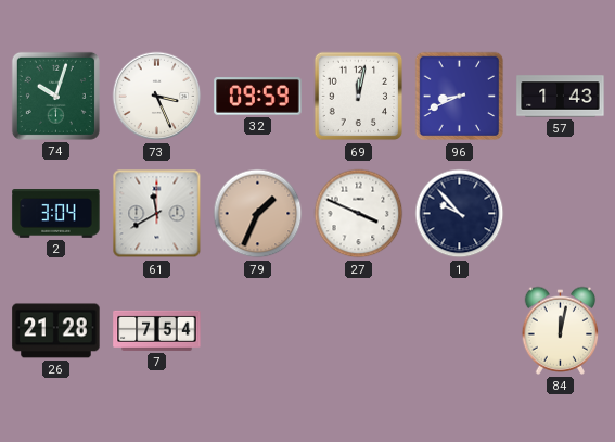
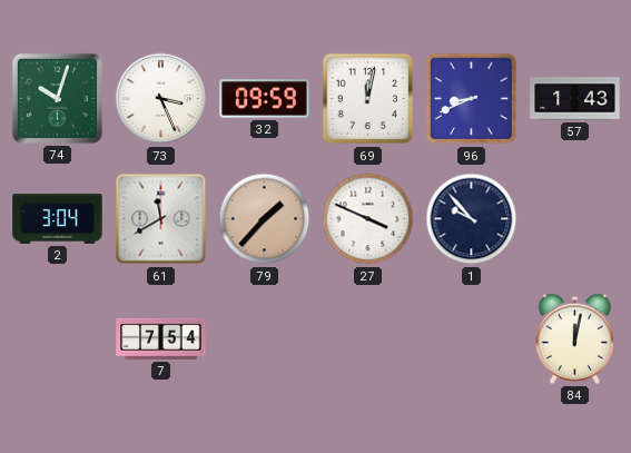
79: 1:34 -> 1:37 (265, 219)
26: 21:28 -> none (56, 331)
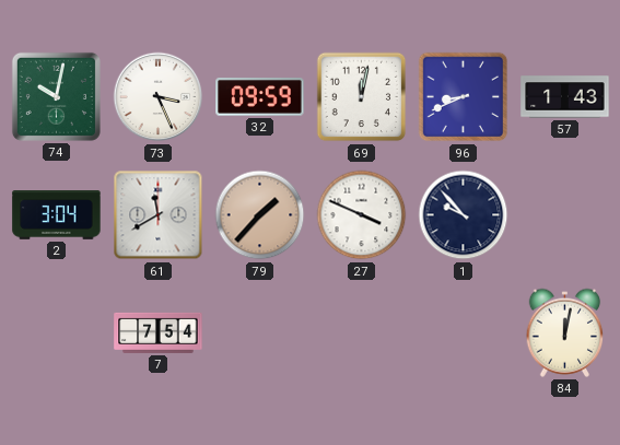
74: 10:03 -> 10:02 (56, 96)
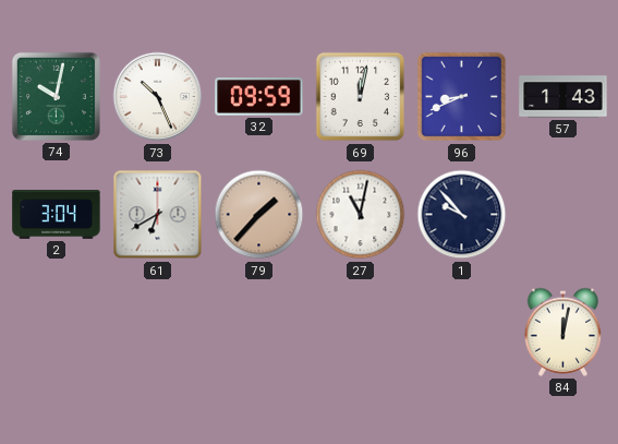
73: 3:26 -> 10:26 (158, 97)
61: 11:40 -> 6:40 (158, 215)
27: 3:49 -> 11:02 (361, 215)
7: 7:54 -> none (159, 332)
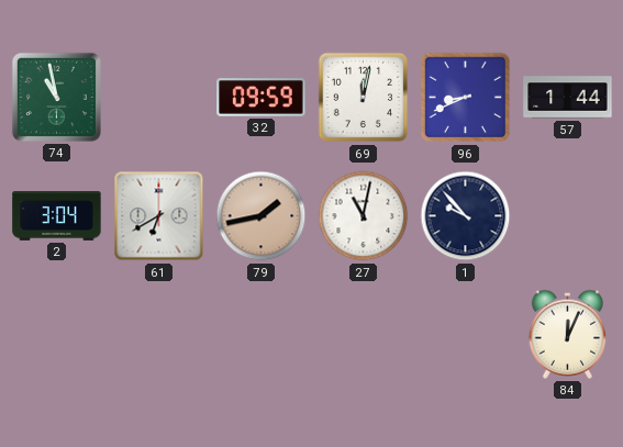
74: 10:02 -> 10:58 (56, 97)
73: 10:26 -> none (158, 97)
57: 1:43 -> 1:44 (568, 98)
79: 1:37 -> 1:43 (262, 216)
84: 12:02 -> 12:04 (568, 334)
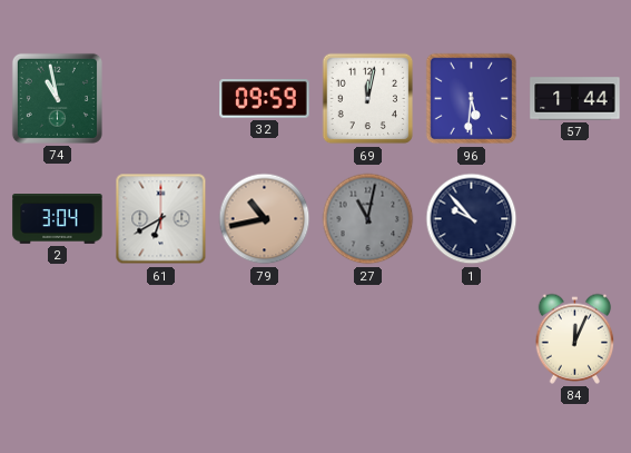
96: 8:41 -> 5:31 (472, 99)
79: 1:43 -> 10:43 (265, 219)
27 dial: white -> grey (368, 219)
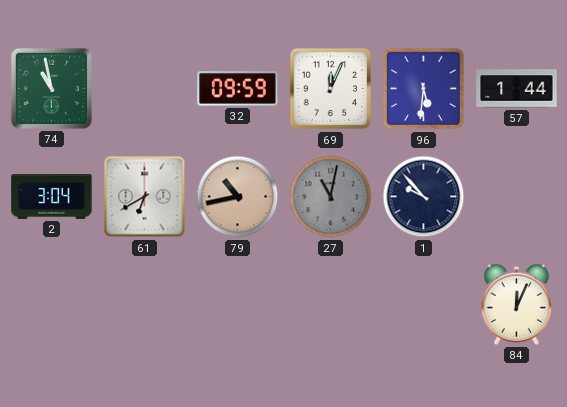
69: 12:02 -> 12:04 (331, 89)
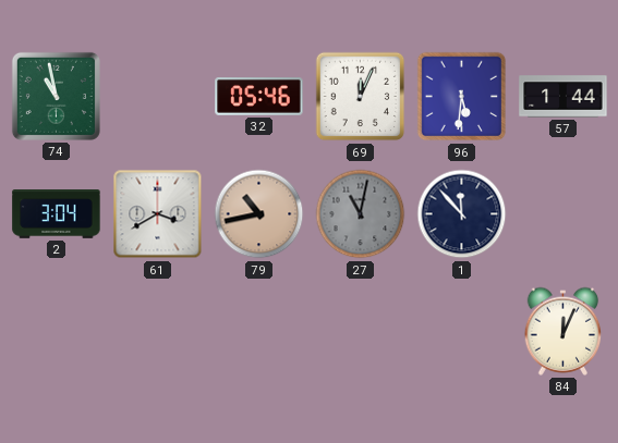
32: 09:59 -> 05:46 (259, 97)
61: 6:40 -> 3:40 (158, 214)
1: 9:53 -> 11:53 (462, 214)
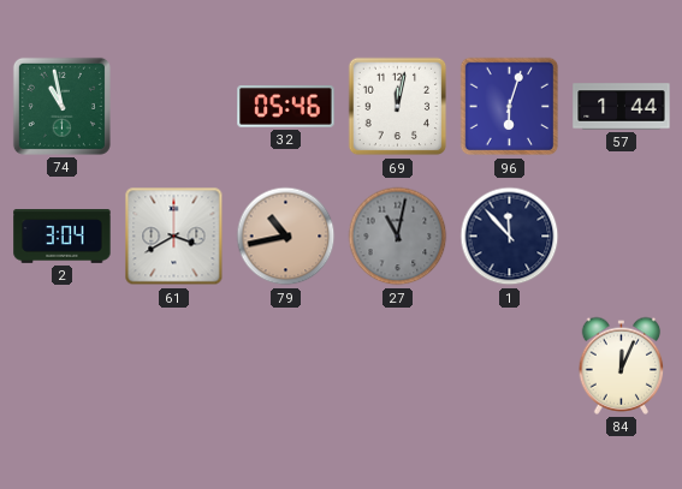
69: 12:04 -> 12:02 (398, 107)
96: 5:31 -> 6:03 (510, 107)
